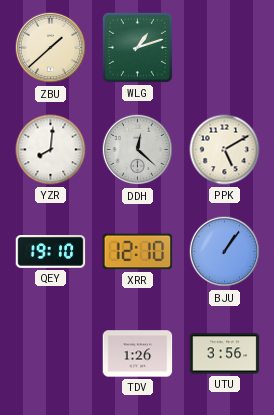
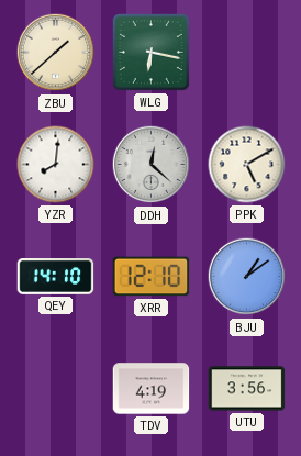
WLG: 1:12 -> 6:17 (150, 52)
QEY: 19:10 -> 14:10 (56, 277)
BJU: 1:06 -> 1:09 (247, 277)
TDV: 1:26 -> 4:19 (152, 389)
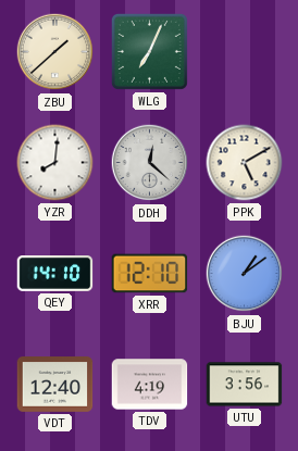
WLG: 6:17 -> 7:04 (149, 51)
VDT: none -> 12:40 (55, 385)
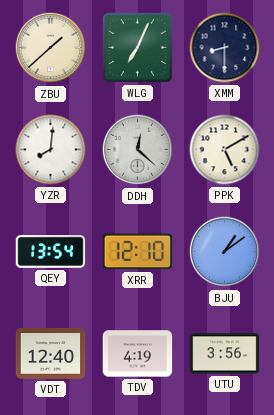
XMM: none -> 8:30 (225, 48)
QEY: 14:10 -> 13:54 (51, 252)
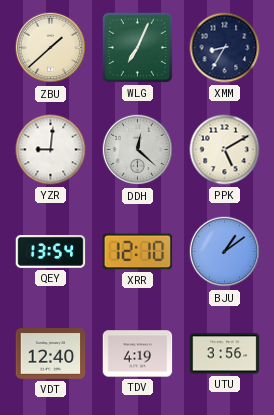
XMM: 8:30 -> 8:35 (225, 48)
YZR: 8:01 -> 9:01 (51, 150)
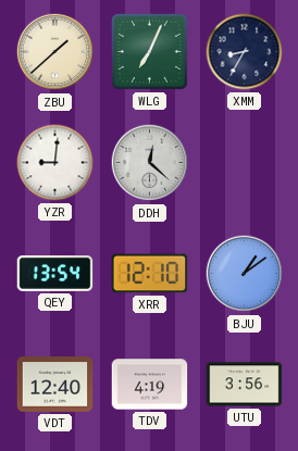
PPK: 5:10 -> none (225, 150)
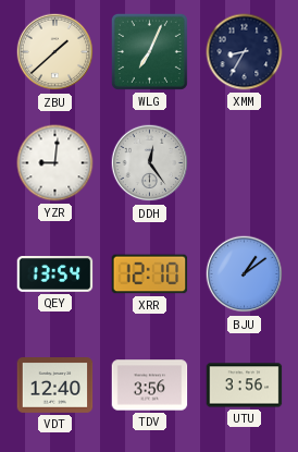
DDH: 12:22 -> 12:24 (150, 163)
TDV: 4:19 -> 3:56 (150, 386)
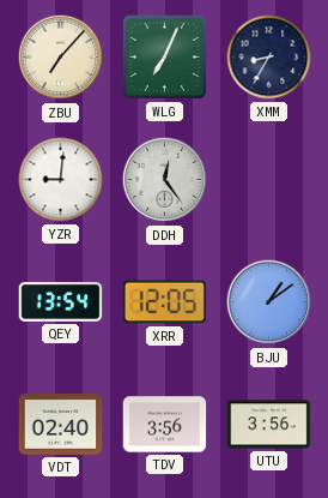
ZBU: 1:38 -> 7:07 (61, 58)
XRR: 12:10 -> 12:05 (165, 302)
VDT: 12:40 -> 02:40 (61, 425)
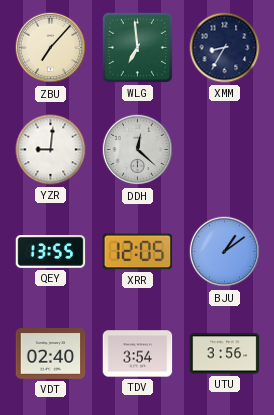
WLG: 7:04 -> 6:59 (137, 47)
DDH: 12:24 -> 12:22 (138, 150)
QEY: 13:54 -> 13:55 (51, 252)
TDV: 3:56 -> 3:54 (138, 354)
